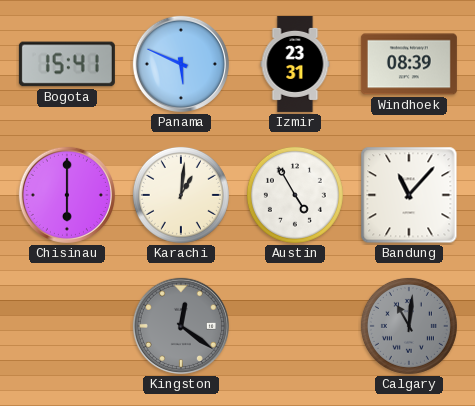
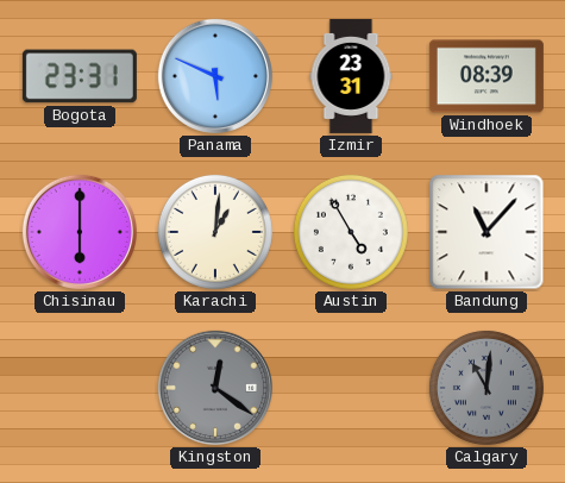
Bogota: 15:41 -> 23:31 (80, 76)
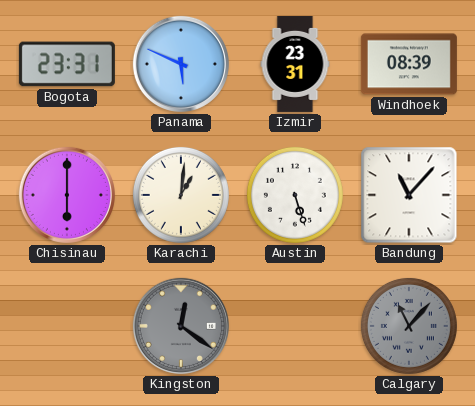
Austin: 4:55 -> 5:27 (295, 195)
Calgary: 11:01 -> 11:07 (409, 326)
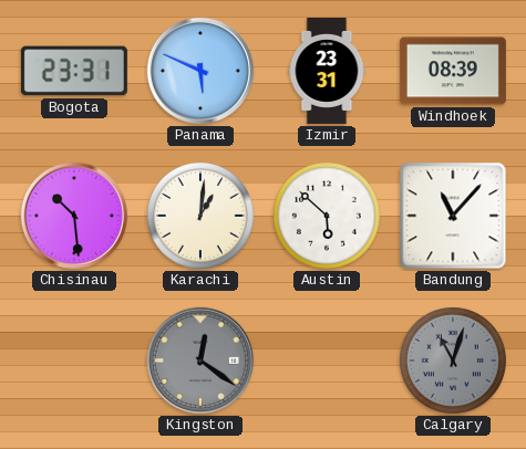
Chisinau: 6:00 -> 10:29 (74, 216)
Austin: 5:27 -> 5:52 (327, 216)
Calgary: 11:07 -> 11:03 (453, 361)
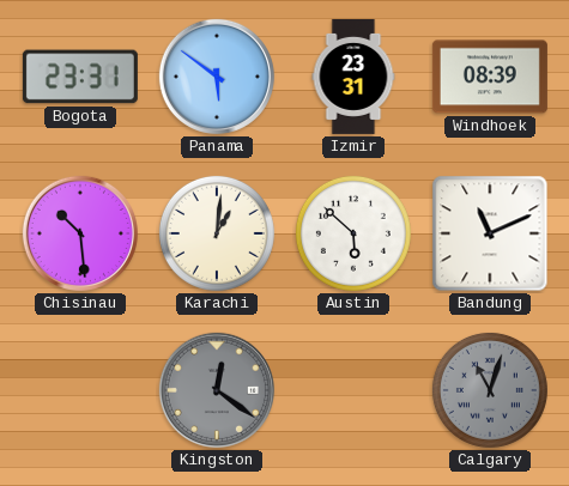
Panama: 5:49 -> 5:51 (217, 77)
Bandung: 11:07 -> 11:11 (490, 233)
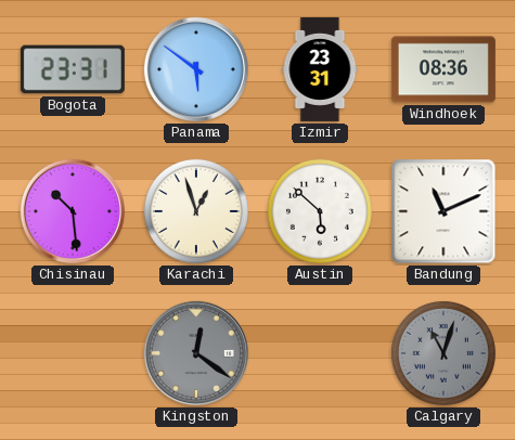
Windhoek: 08:39 -> 08:36 (443, 69)
Karachi: 1:01 -> 12:57 (196, 211)
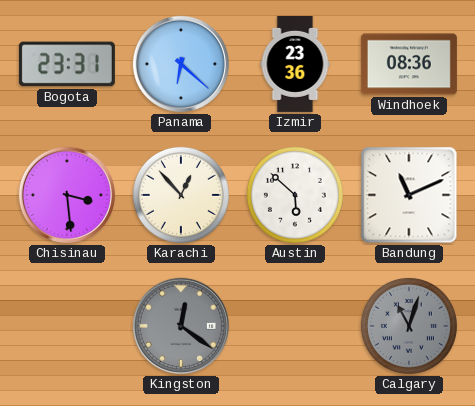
Panama: 5:51 -> 6:22 (181, 64)
Izmir: 23:31 -> 23:36 (295, 64)
Chisinau: 10:29 -> 3:29 (67, 195)
Karachi: 12:57 -> 12:53 (181, 195)
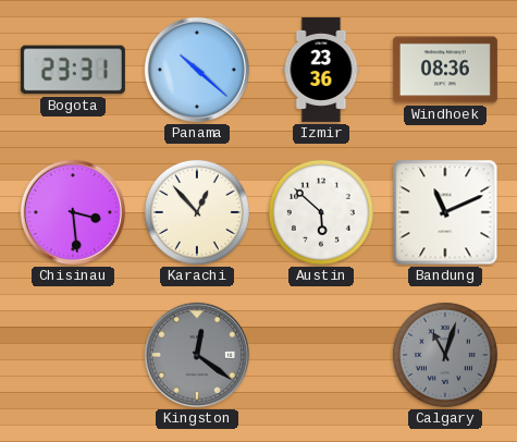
Panama: 6:22 -> 10:22 (197, 70)
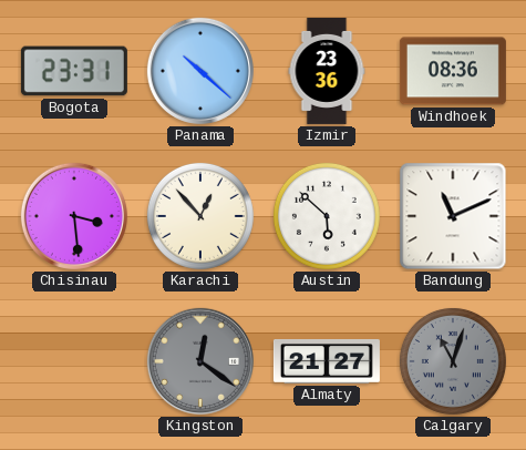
Almaty: none -> 21:27 (327, 361)
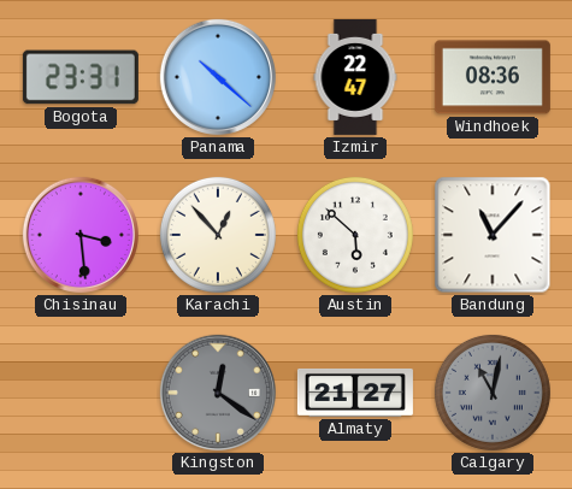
Izmir: 23:36 -> 22:47 (355, 77)
Bandung: 11:11 -> 11:07 (493, 235)
Calgary: 11:03 -> 11:02 (493, 393)
